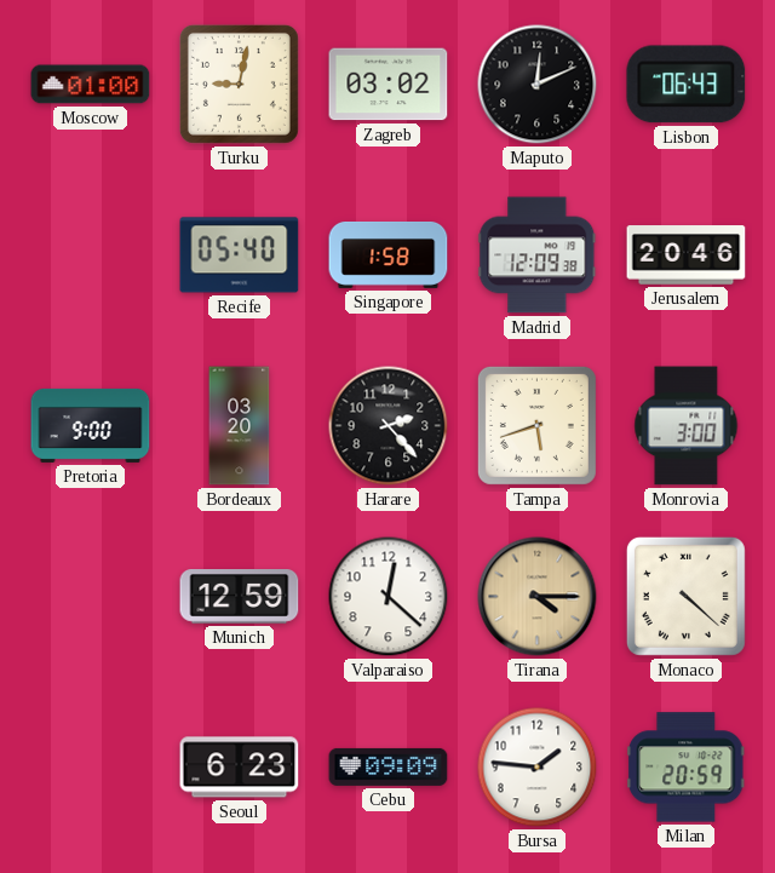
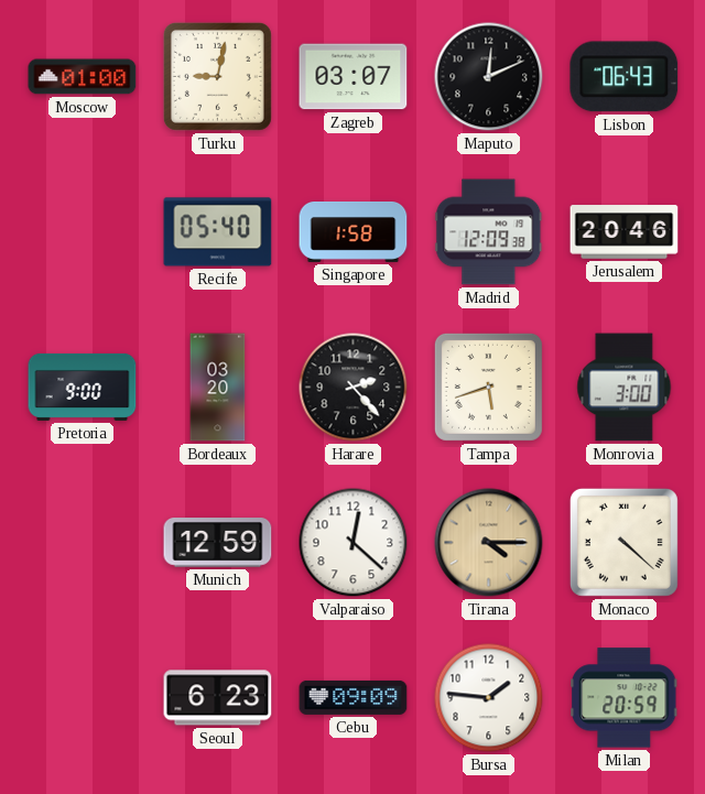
Zagreb: 03:02 -> 03:07 (354, 77)
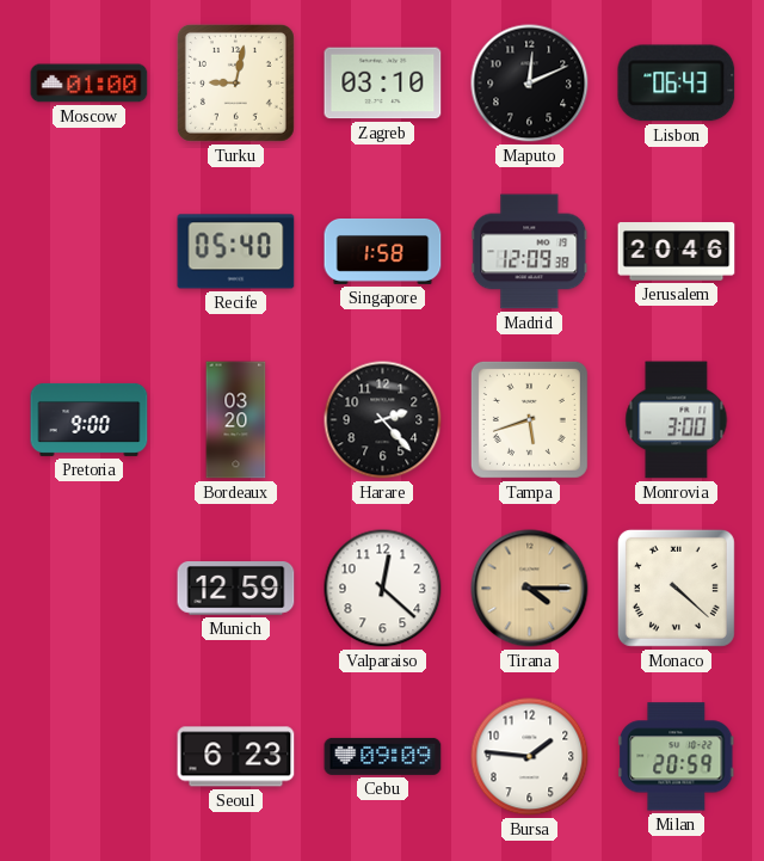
Zagreb: 03:07 -> 03:10 (383, 84)
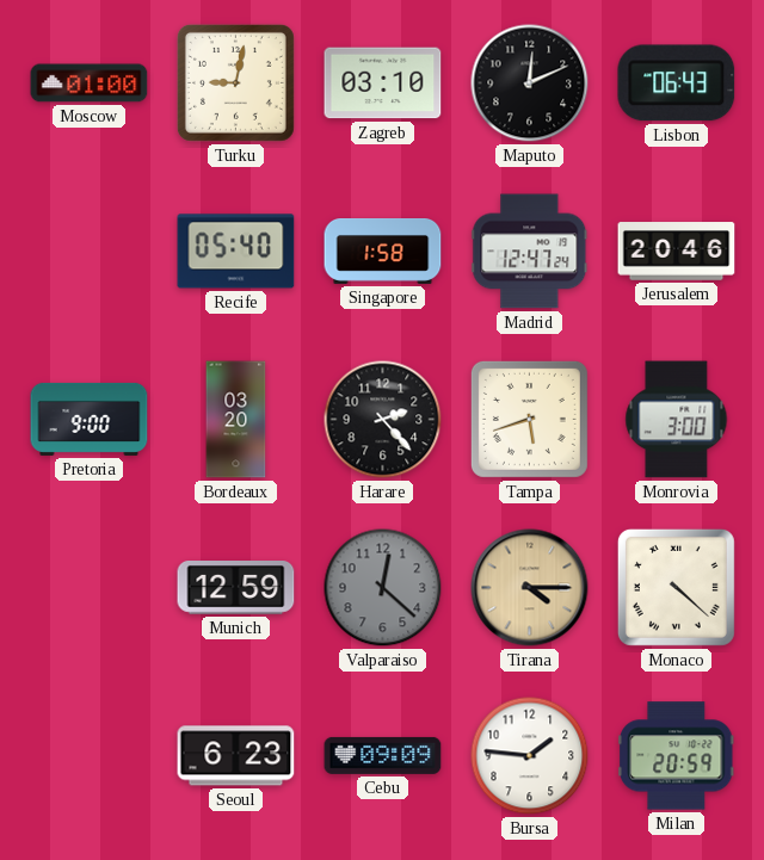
Madrid: 12:09 -> 12:47 (530, 252)
Valparaiso dial: white -> grey (383, 588)
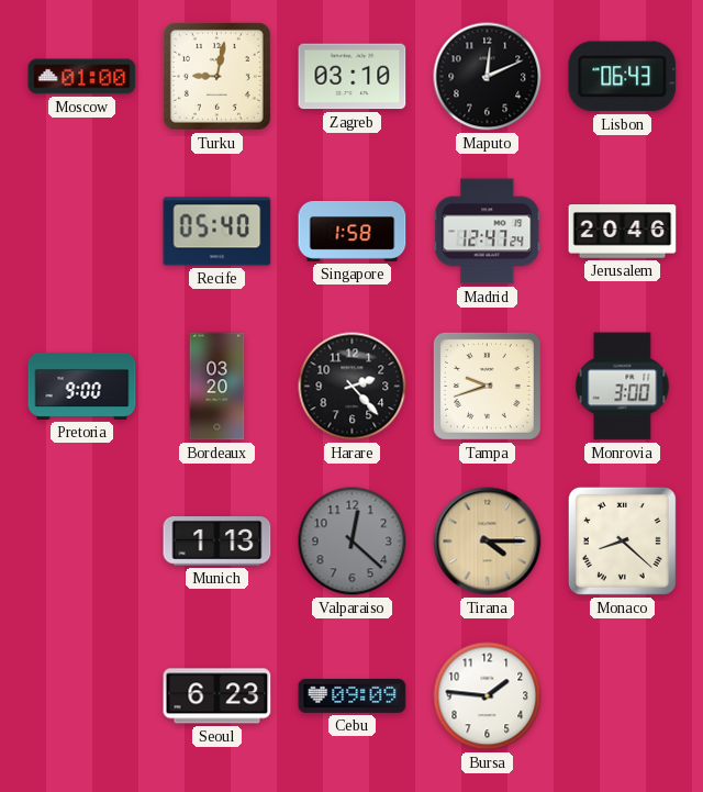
Tampa: 5:42 -> 9:42 (487, 386)
Munich: 12:59 -> 1:13 (217, 542)
Monaco: 4:22 -> 8:22 (622, 540)
Milan: 20:59 -> none (677, 756)
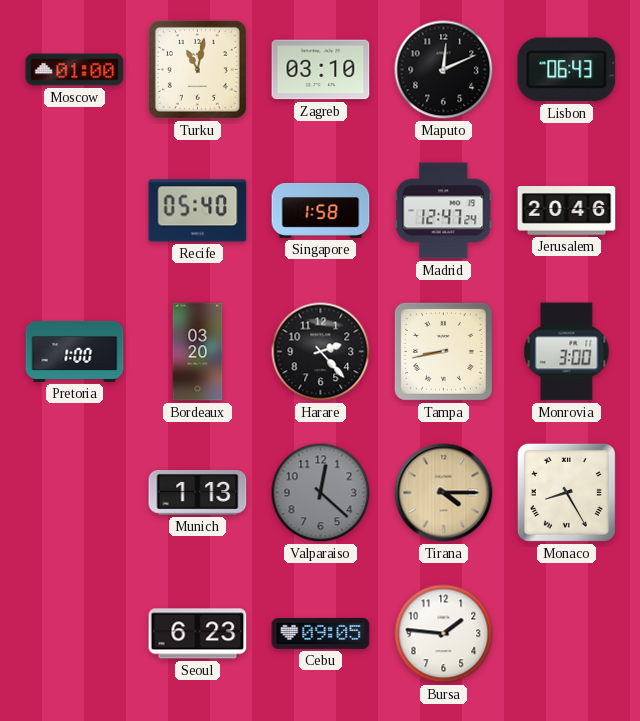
Turku: 9:02 -> 11:02 (197, 69)
Pretoria: 9:00 -> 1:00 (75, 351)
Tampa: 9:42 -> 8:43 (443, 351)
Monaco: 8:22 -> 8:25 (566, 492)
Cebu: 09:09 -> 09:05 (321, 633)
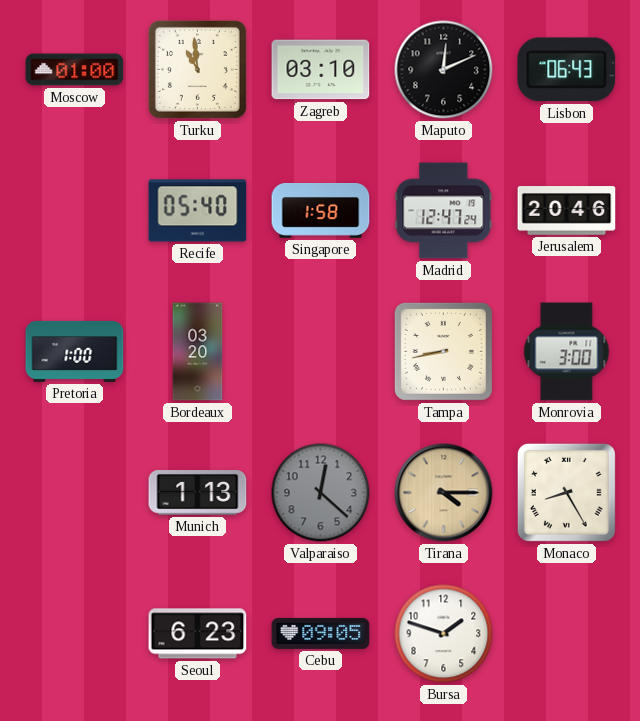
Turku: 11:02 -> 10:59 (197, 69)
Harare: 2:23 -> none (321, 352)
Bursa: 1:46 -> 1:48 (444, 634)
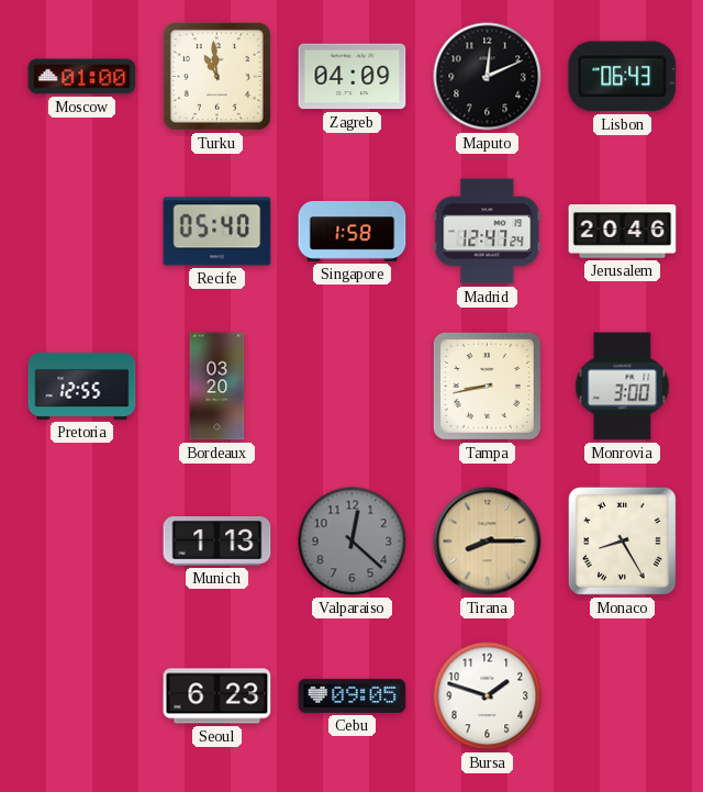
Zagreb: 03:10 -> 04:09 (353, 77)
Pretoria: 1:00 -> 12:55 (82, 386)
Tirana: 4:15 -> 8:15 (488, 542)
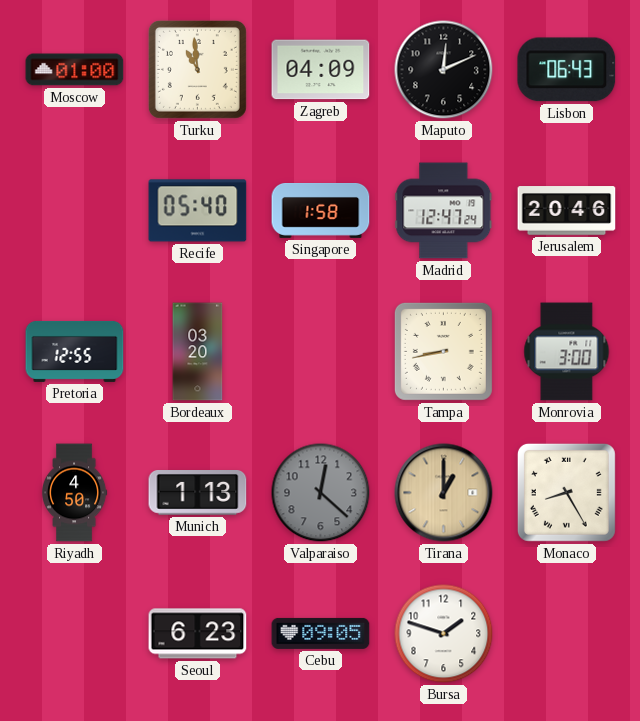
Riyadh: none -> 4:50 (74, 493)
Tirana: 8:15 -> 1:00 (444, 493)
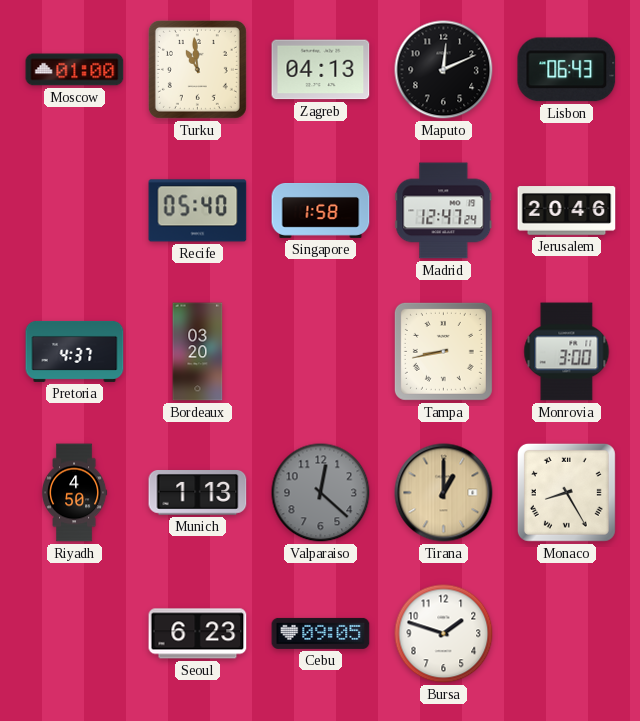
Zagreb: 04:09 -> 04:13 (321, 70)
Pretoria: 12:55 -> 4:37 (75, 351)
